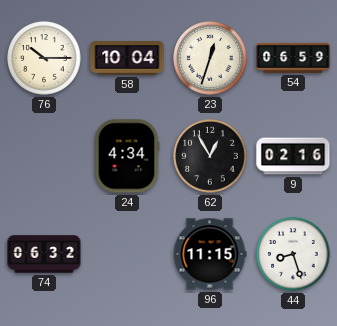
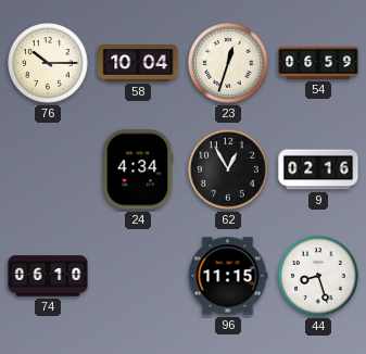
74: 06:32 -> 06:10 (48, 276)
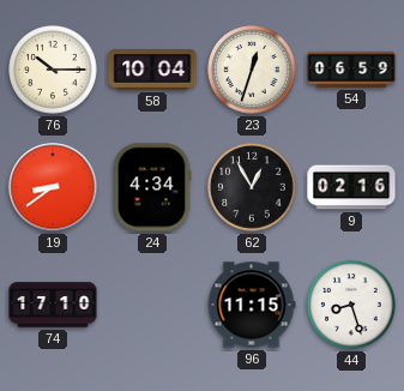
19: none -> 8:39 (53, 187)
74: 06:10 -> 17:10 (53, 305)
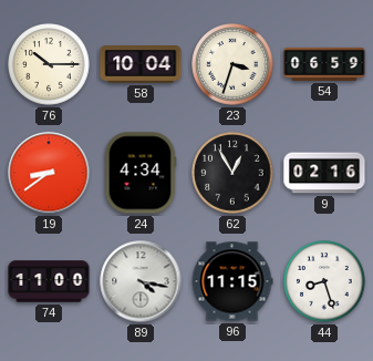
23: 12:33 -> 3:33 (232, 64)
74: 17:10 -> 11:00 (49, 281)
89: none -> 4:17 (141, 281)
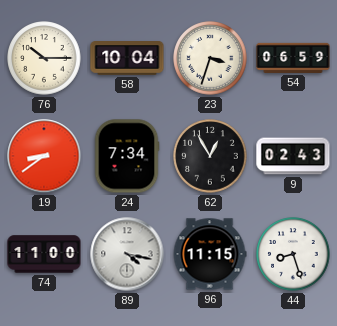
24: 4:34 -> 7:34 (127, 156)
9: 02:16 -> 02:43 (293, 156)
